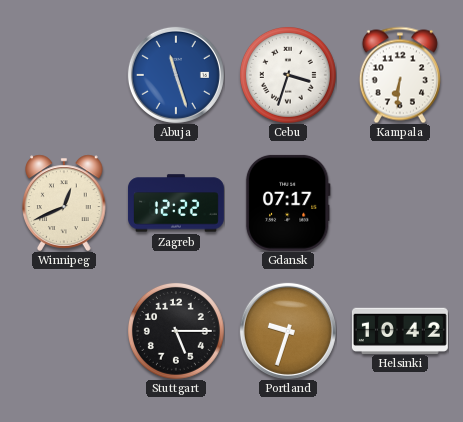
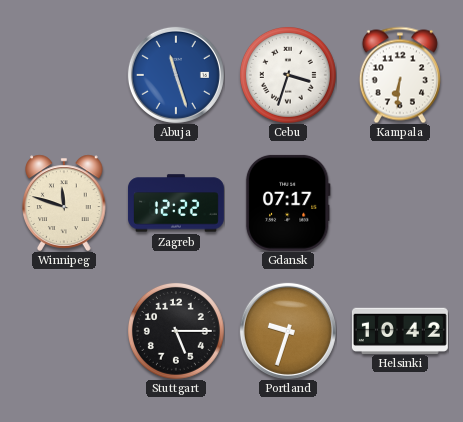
Winnipeg: 12:41 -> 11:48 (64, 203)
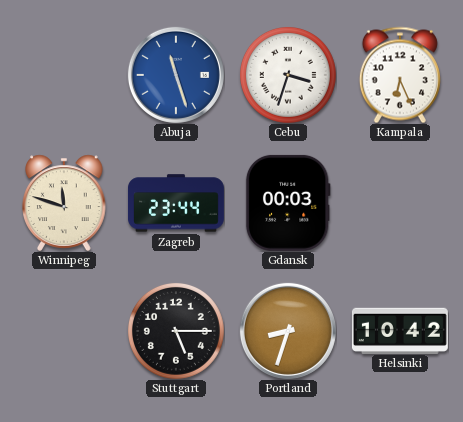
Kampala: 6:31 -> 6:26 (400, 75)
Zagreb: 12:22 -> 23:44 (176, 203)
Gdansk: 07:17 -> 00:03 (288, 203)
Portland: 9:33 -> 8:33 (288, 331)
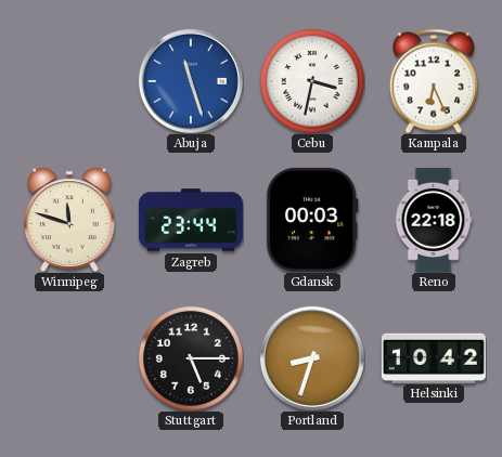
Cebu: 3:33 -> 3:32 (312, 81)
Reno: none -> 22:18 (434, 220)
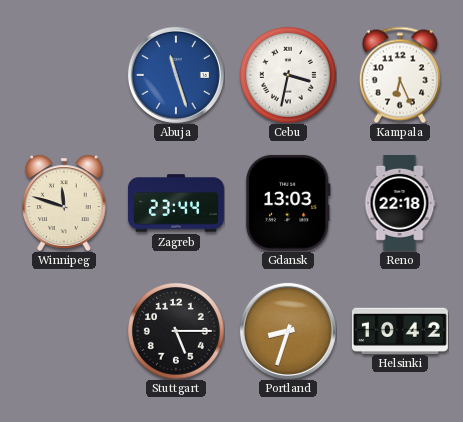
Gdansk: 00:03 -> 13:03 (288, 203)
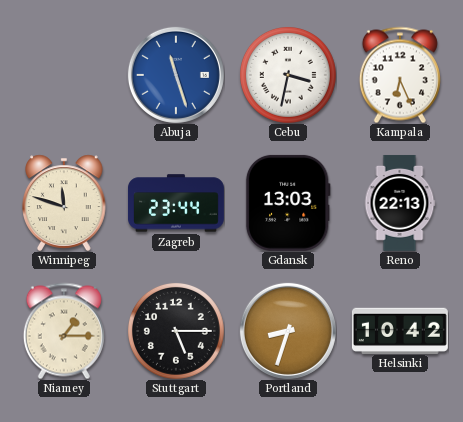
Reno: 22:18 -> 22:13 (400, 203)
Niamey: none -> 1:15 (64, 331)
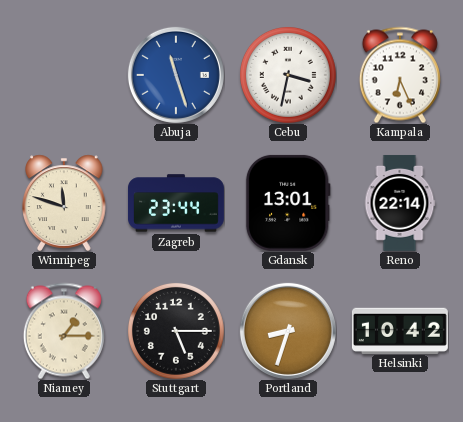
Gdansk: 13:03 -> 13:01 (288, 203)
Reno: 22:13 -> 22:14 (400, 203)
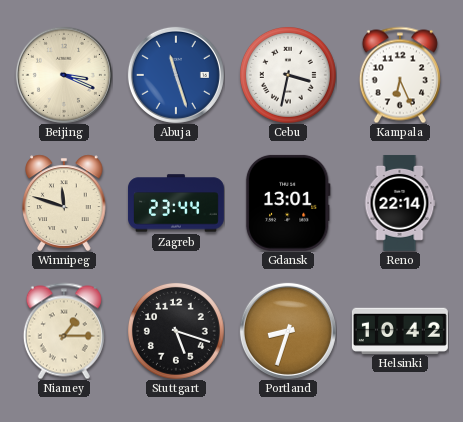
Beijing: none -> 3:19 (64, 75)
Stuttgart: 5:15 -> 5:18 (176, 331)
